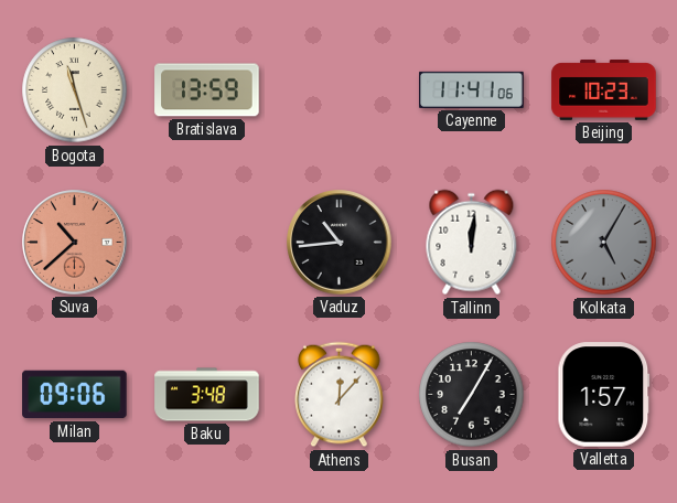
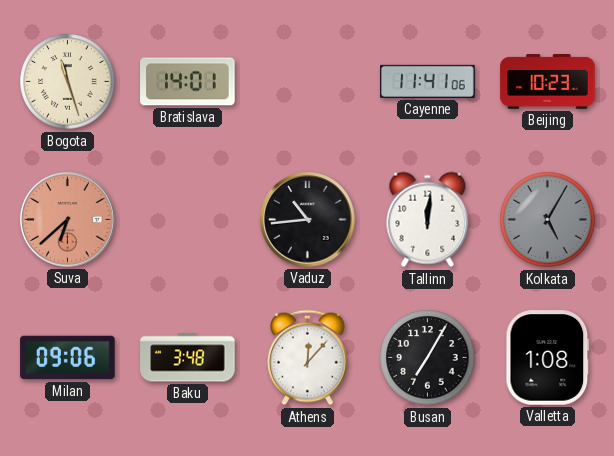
Bratislava: 13:59 -> 14:01 (188, 82)
Suva: 10:38 -> 6:38 (68, 220)
Valletta: 1:57 -> 1:08 (548, 358)
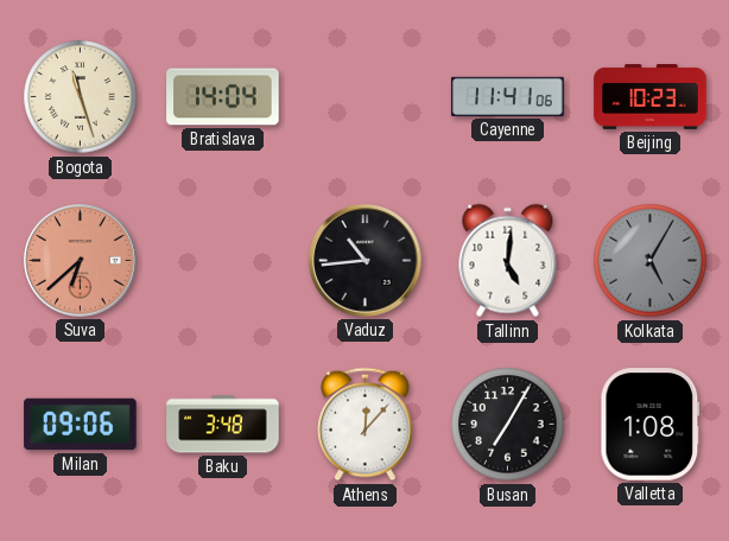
Bratislava: 14:01 -> 14:04 (223, 97)
Tallinn: 12:01 -> 5:01 (508, 261)
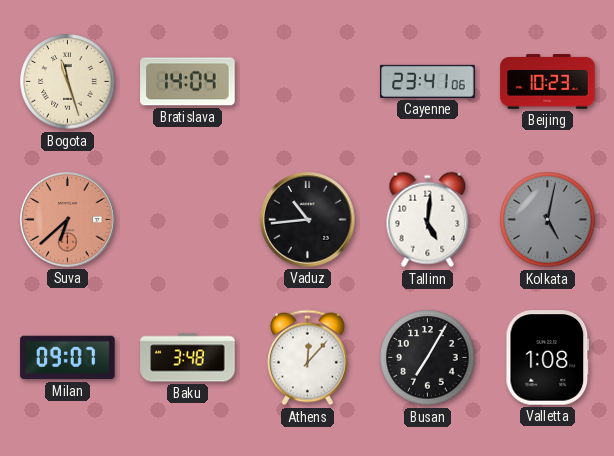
Cayenne: 11:41 -> 23:41 (428, 81)
Kolkata: 5:05 -> 5:02 (548, 220)
Milan: 09:06 -> 09:07 (68, 358)
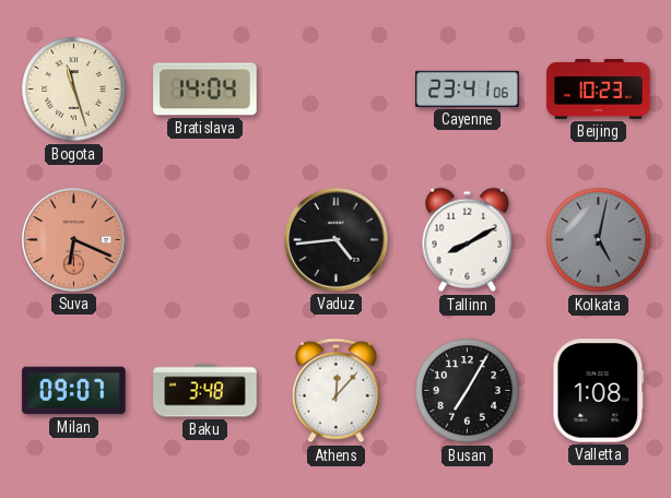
Suva: 6:38 -> 6:19 (74, 240)
Vaduz: 10:44 -> 4:44 (337, 240)
Tallinn: 5:01 -> 8:10 (468, 240)
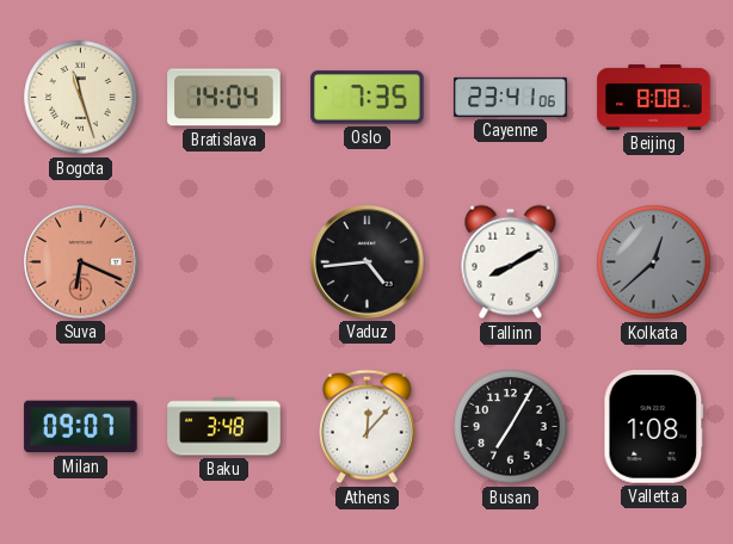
Oslo: none -> 7:35 (368, 98)
Beijing: 10:23 -> 8:08 (654, 98)
Kolkata: 5:02 -> 12:38 (654, 262)
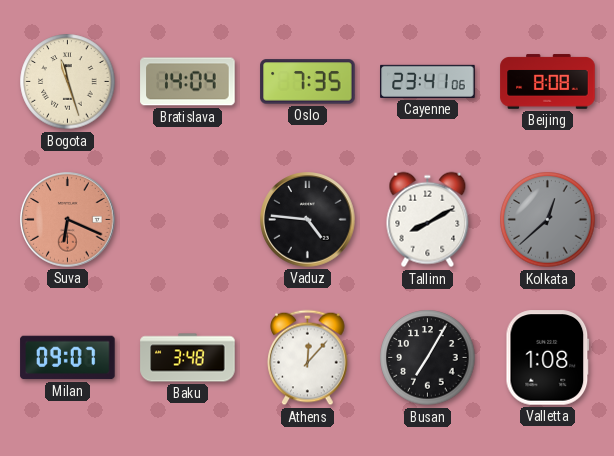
Vaduz: 4:44 -> 4:46 (308, 220)
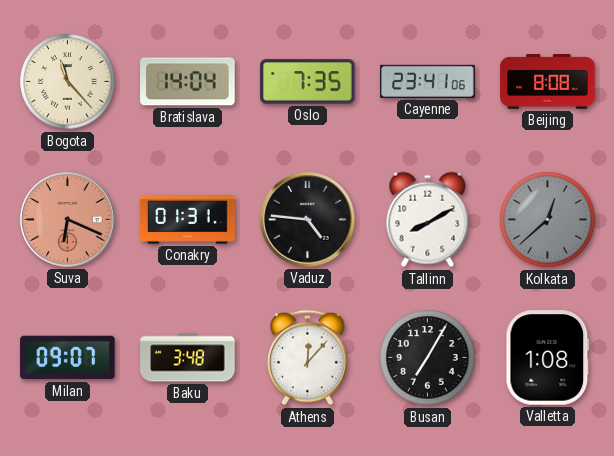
Bogota: 11:27 -> 11:23 (68, 82)
Conakry: none -> 01:31 (188, 220)
